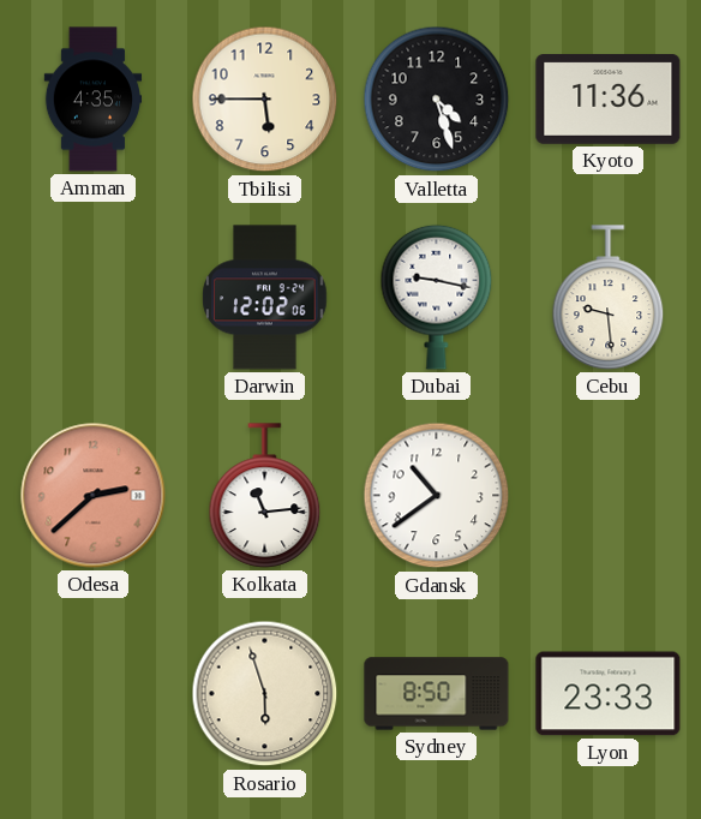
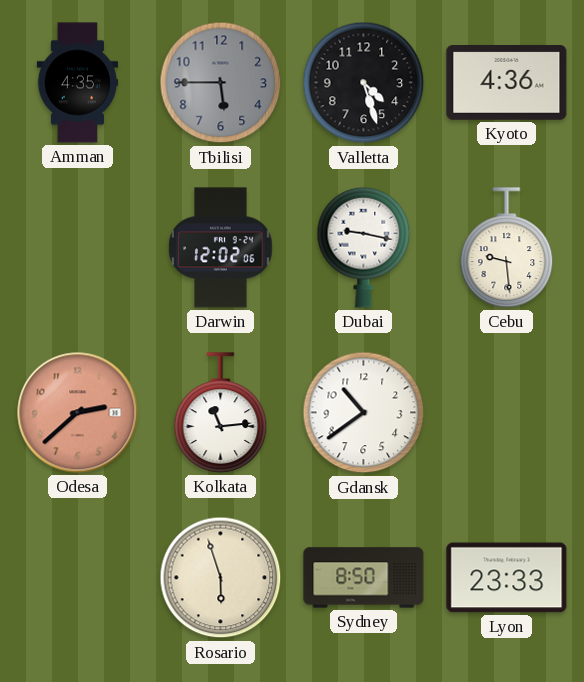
Tbilisi dial: cream -> grey (221, 83)
Kyoto: 11:36 -> 4:36 (507, 83)
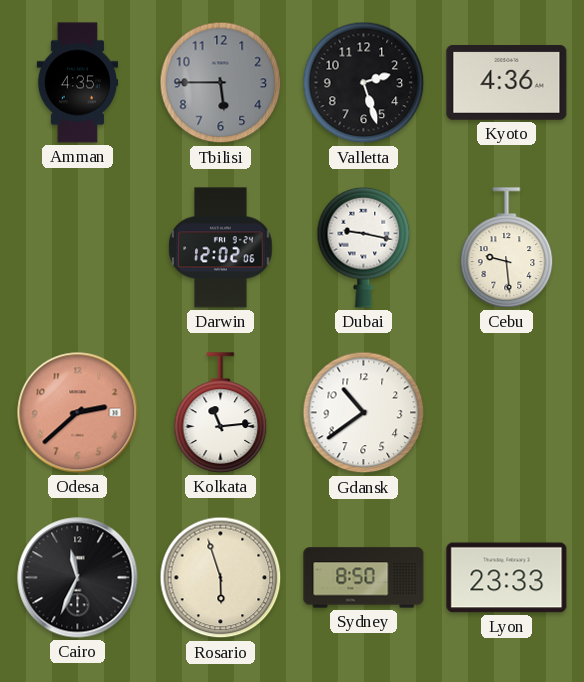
Valletta: 4:27 -> 2:27 (364, 83)
Cairo: none -> 11:34 (78, 578)
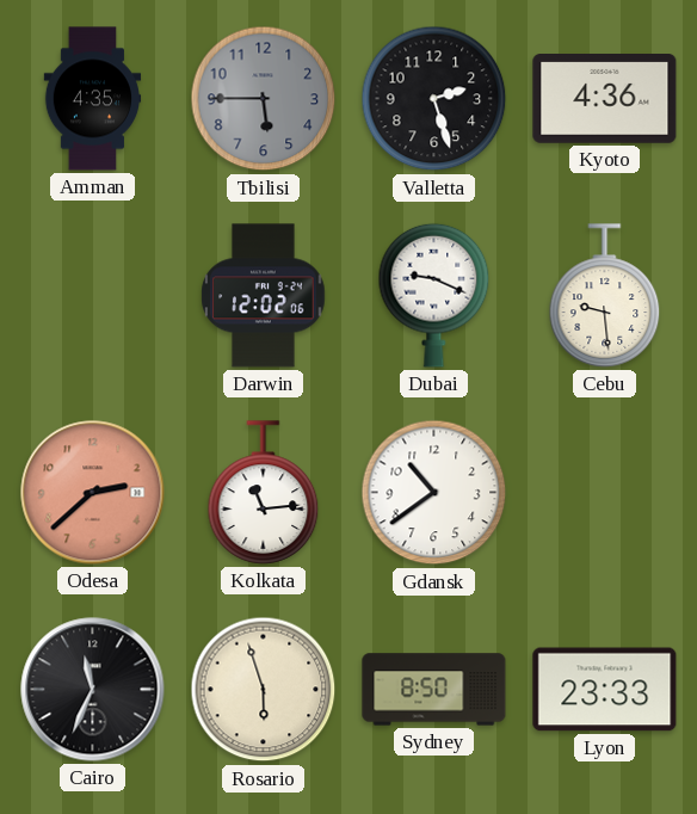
Dubai: 9:17 -> 9:19 (434, 295)
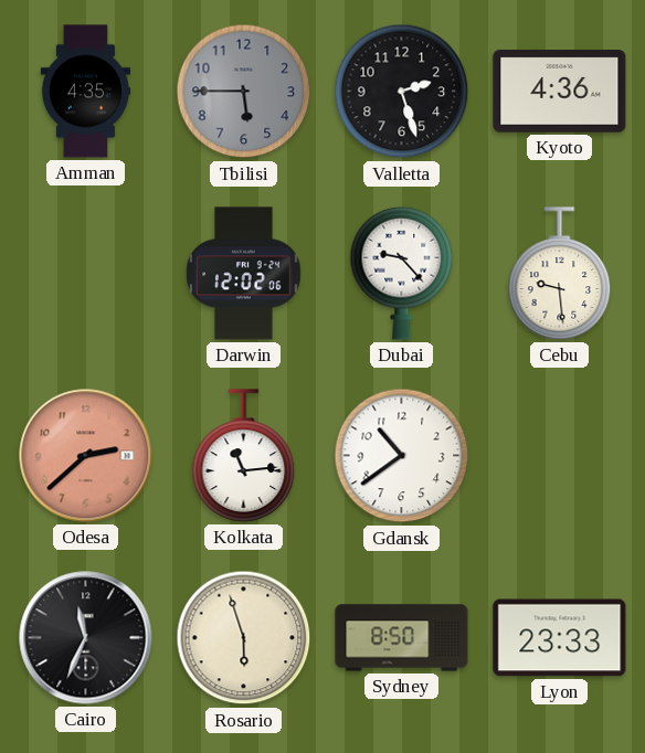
Dubai: 9:19 -> 9:23 (402, 273)
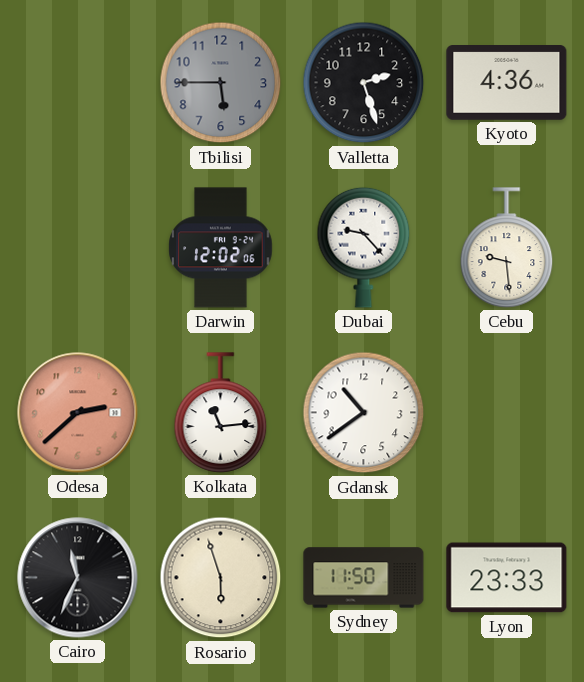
Amman: 4:35 -> none (86, 92)
Sydney: 8:50 -> 11:50 (364, 578)
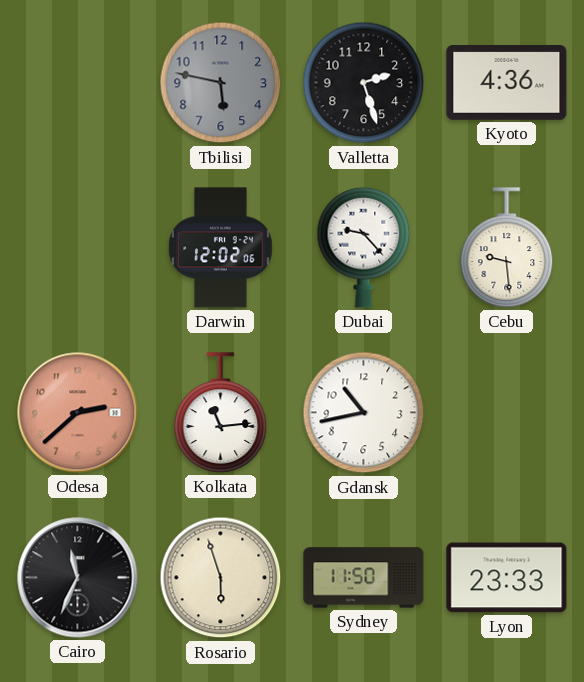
Tbilisi: 5:45 -> 5:47 (221, 83)
Gdansk: 10:39 -> 10:43 (364, 413)
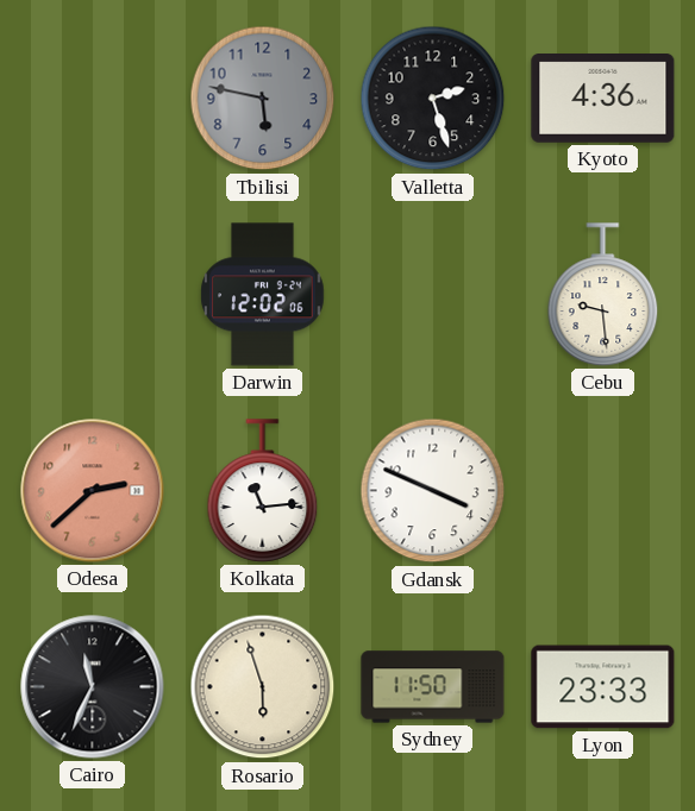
Dubai: 9:23 -> none (364, 247)
Gdansk: 10:43 -> 3:49 (433, 491)
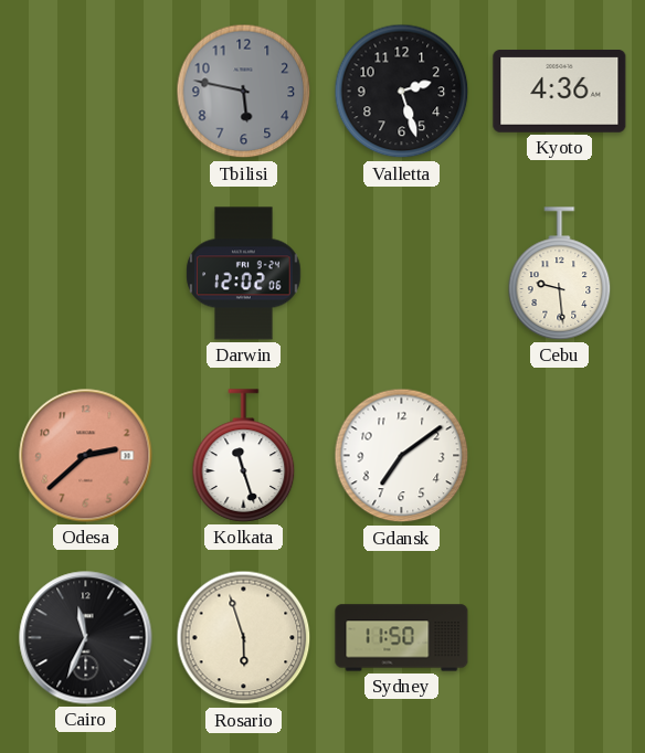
Kolkata: 11:14 -> 11:27 (244, 456)
Gdansk: 3:49 -> 7:09 (402, 456)
Lyon: 23:33 -> none (603, 687)
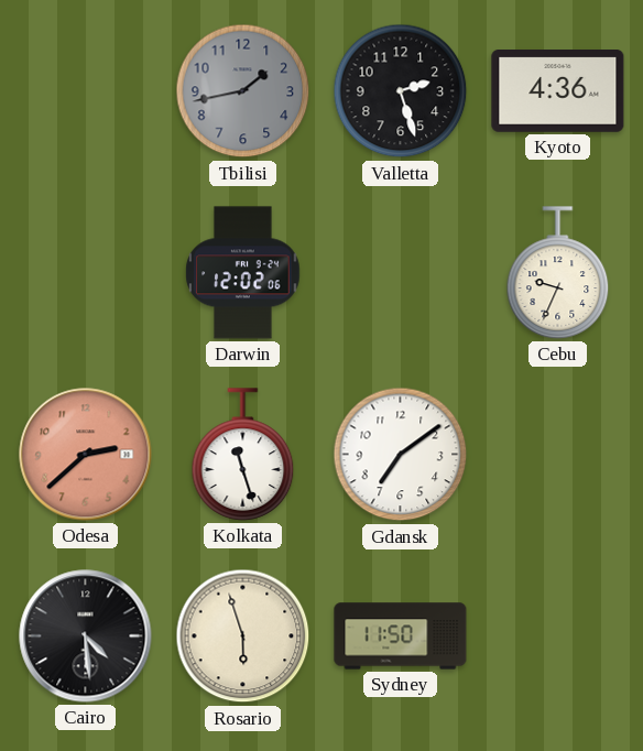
Tbilisi: 5:47 -> 1:43 (243, 91)
Cebu: 9:29 -> 9:34 (558, 273)
Cairo: 11:34 -> 4:29 (86, 636)
